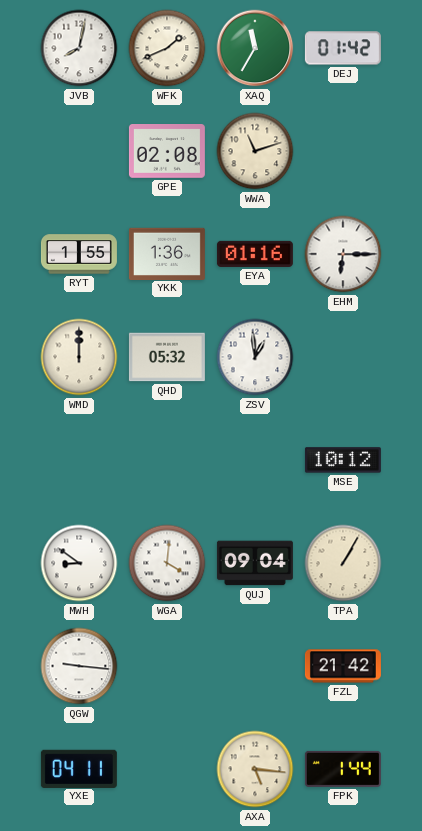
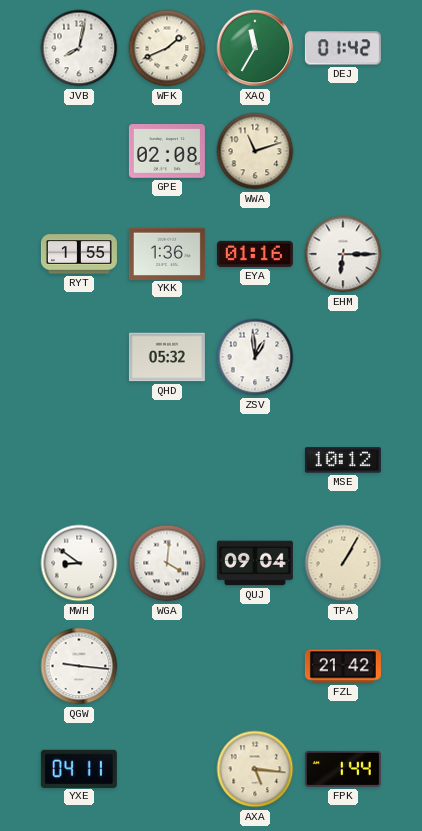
WMD: 12:00 -> none (79, 357)
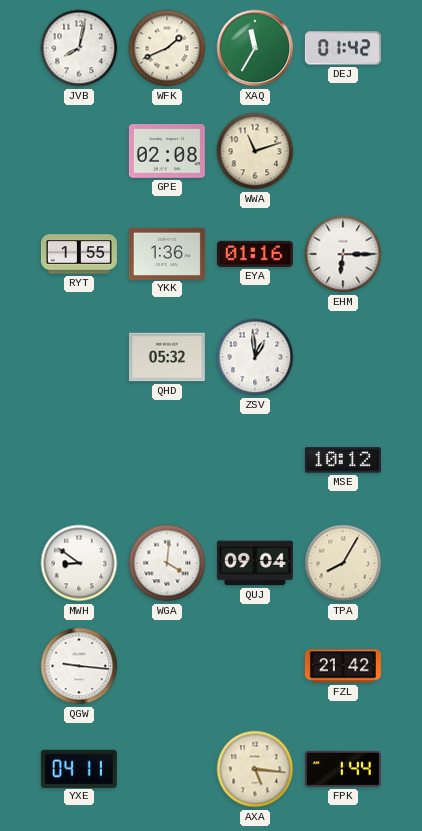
TPA: 1:05 -> 8:05 (343, 563)
